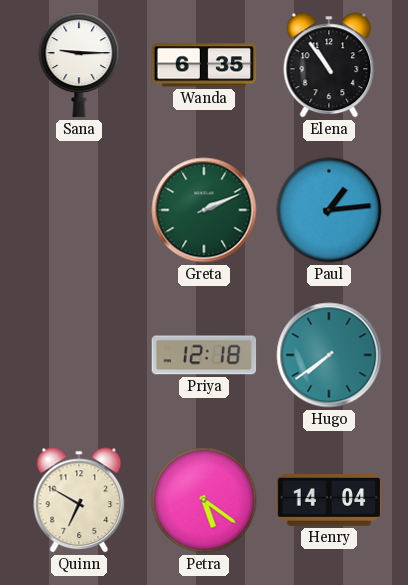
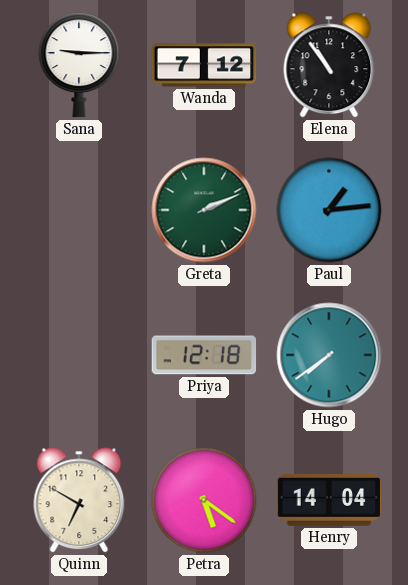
Wanda: 6:35 -> 7:12 (204, 65)
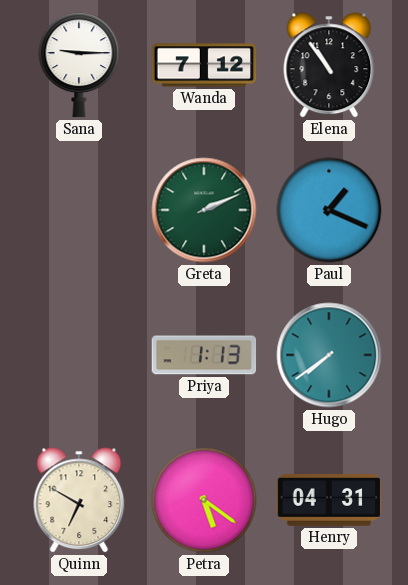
Paul: 1:14 -> 1:19 (329, 210)
Priya: 12:18 -> 1:13 (204, 355)
Henry: 14:04 -> 04:31 (329, 501)
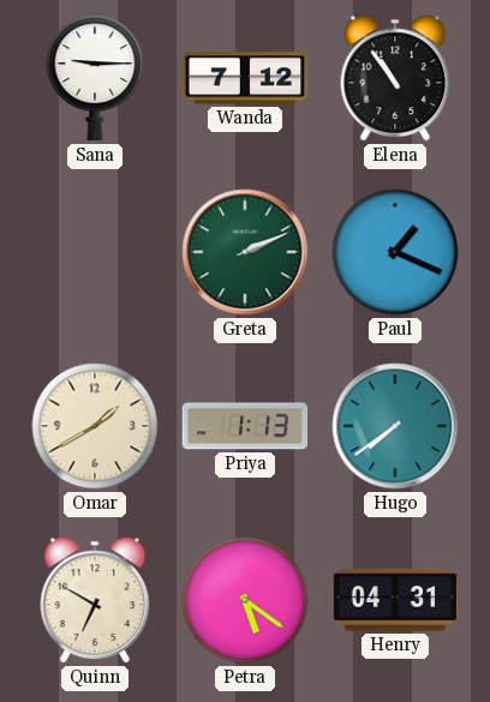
Omar: none -> 1:40 (95, 426)
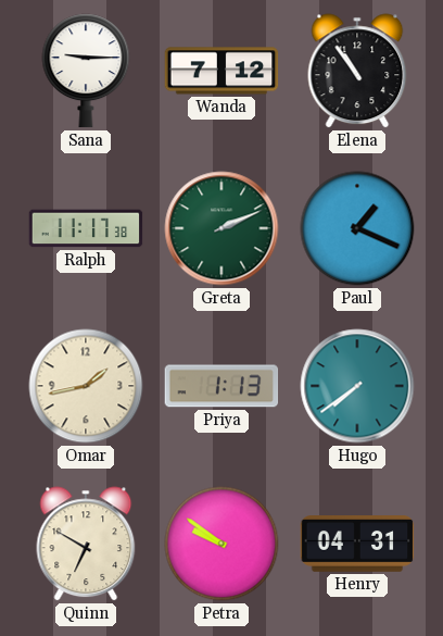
Ralph: none -> 11:17 (86, 228)
Omar: 1:40 -> 1:43 (86, 386)
Petra: 5:21 -> 9:51 (221, 544)
